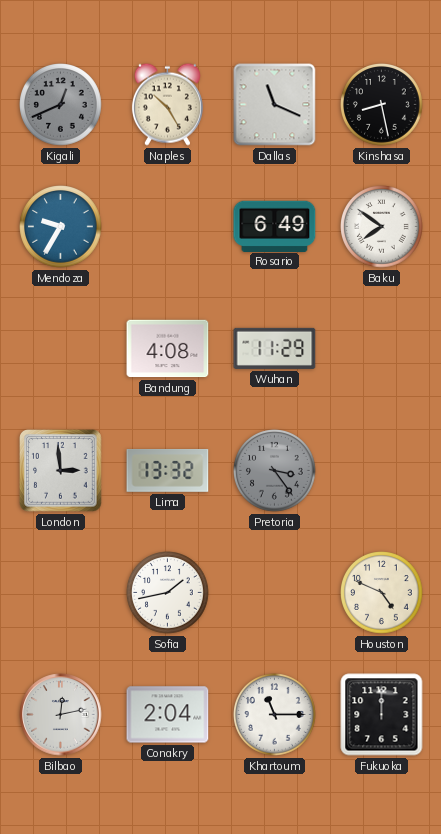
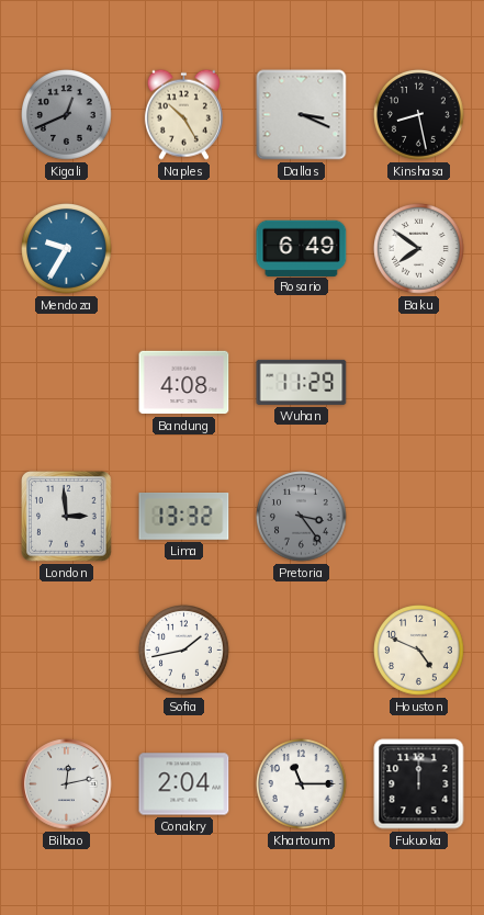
Dallas: 11:19 -> 3:19 (302, 115)
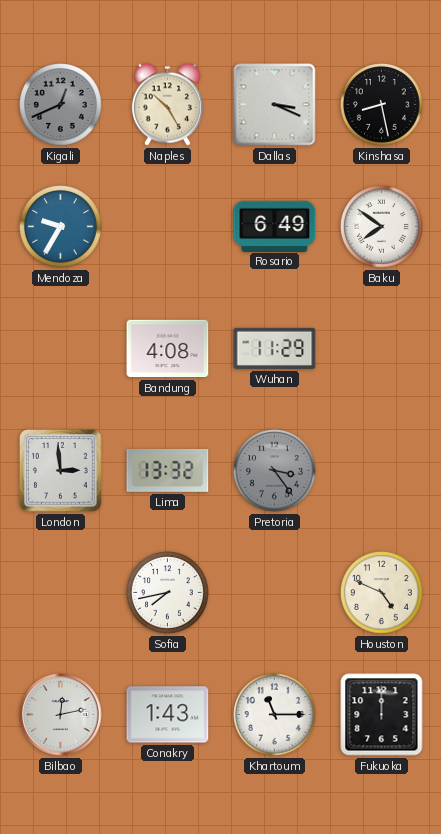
Sofia: 1:43 -> 7:43 (168, 593)
Conakry: 2:04 -> 1:43 (168, 715)
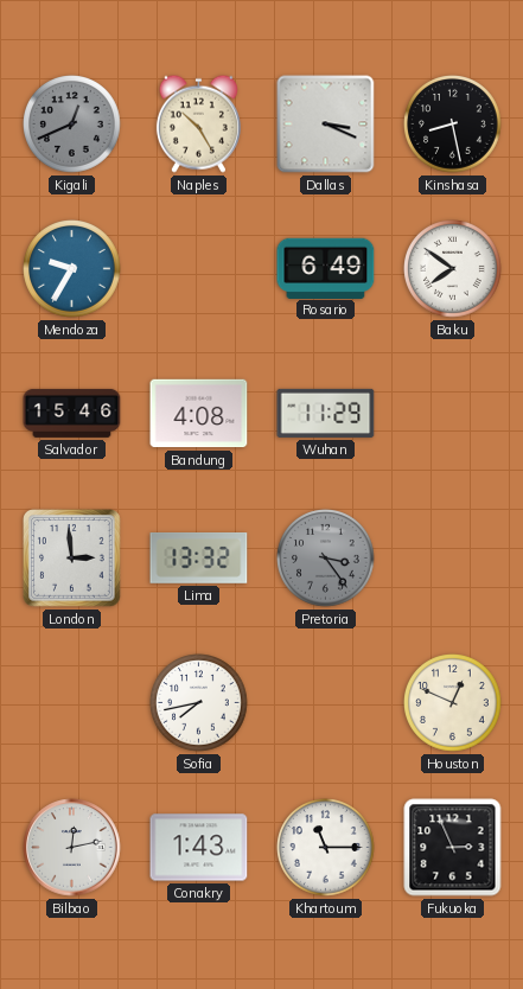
Salvador: none -> 15:46 (72, 413)
Houston: 4:49 -> 12:49 (453, 703)
Fukuoka: 12:00 -> 2:56 (453, 848)
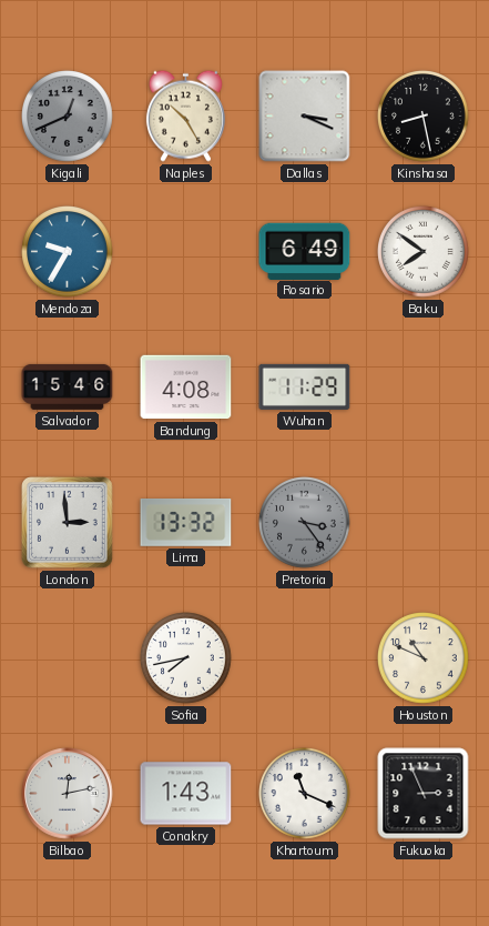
Houston: 12:49 -> 10:49 (424, 658)
Khartoum: 11:15 -> 11:19 (305, 794)
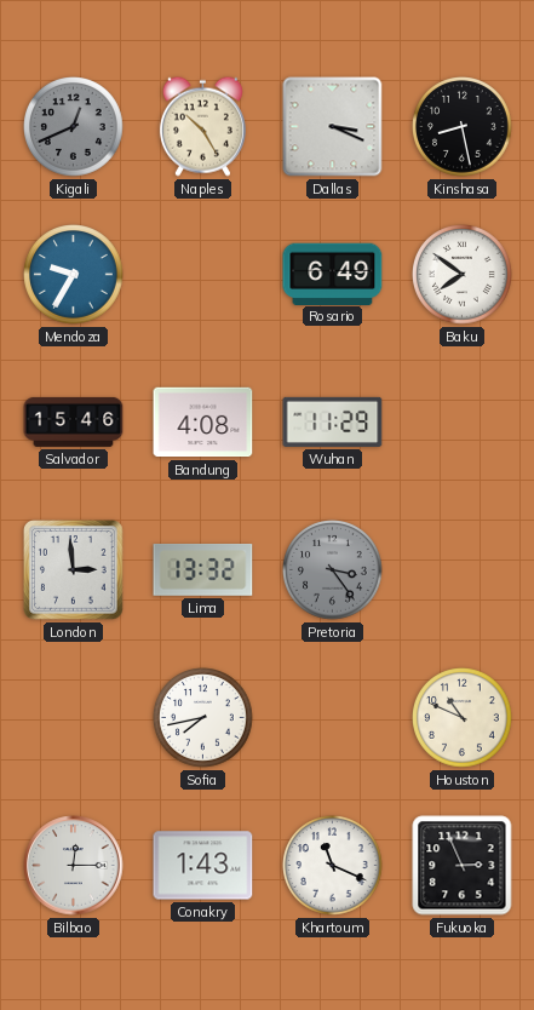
Bilbao: 12:13 -> 12:15 (74, 866)
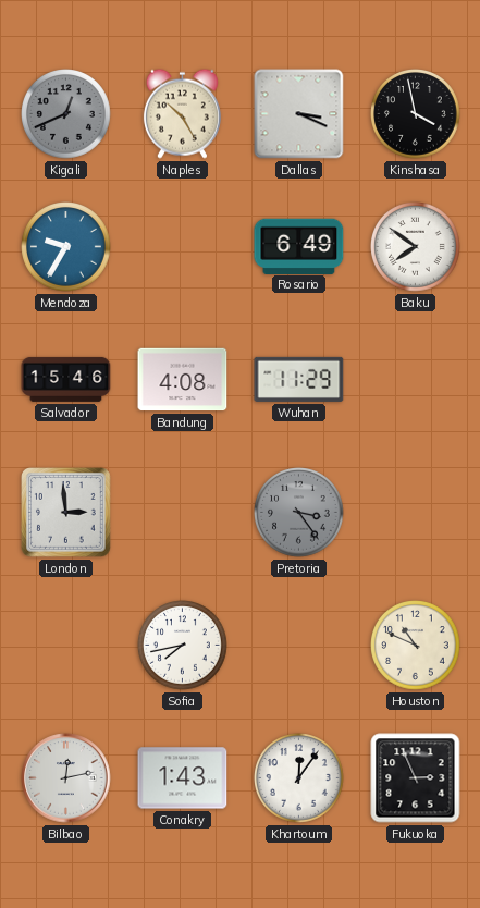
Kinshasa: 8:28 -> 3:58 (416, 114)
Lima: 13:32 -> none (203, 570)
Bilbao: 12:15 -> 12:13 (66, 778)
Khartoum: 11:19 -> 12:06 (299, 778)
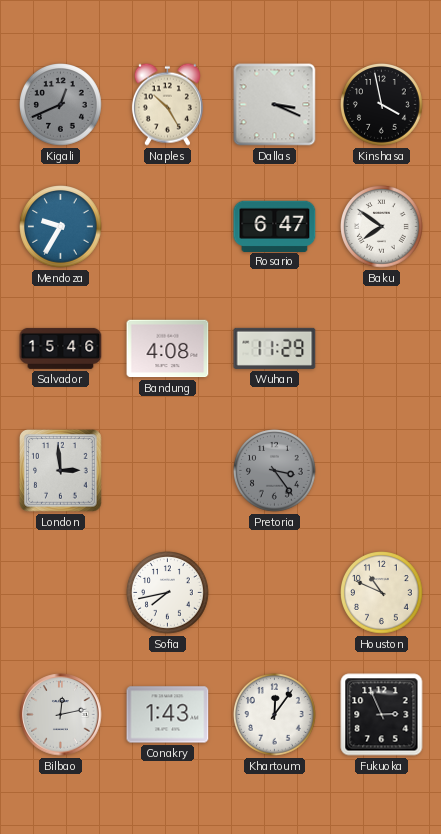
Rosario: 6:49 -> 6:47 (275, 226)
